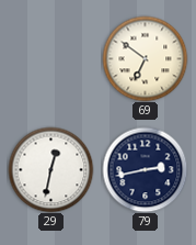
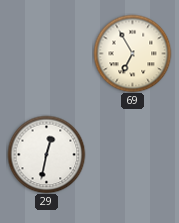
69: 6:51 -> 6:55 (132, 53)
79: 2:43 -> none (145, 169)
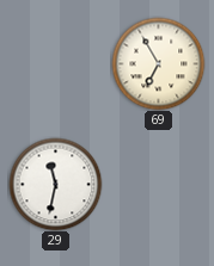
29: 12:32 -> 11:32 (55, 184)
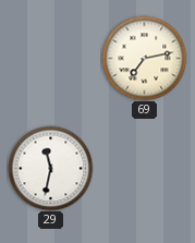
69: 6:55 -> 7:13 (144, 58)
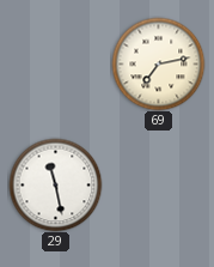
29: 11:32 -> 11:28 (55, 184)
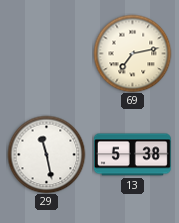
13: none -> 5:38 (132, 155)
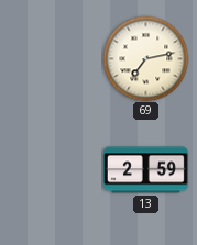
29: 11:28 -> none (46, 154)
13: 5:38 -> 2:59 (145, 170)
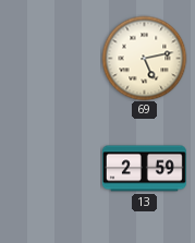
69: 7:13 -> 5:13 (144, 58)
